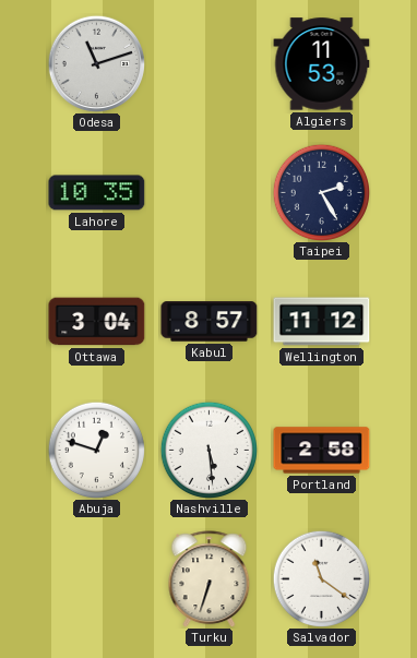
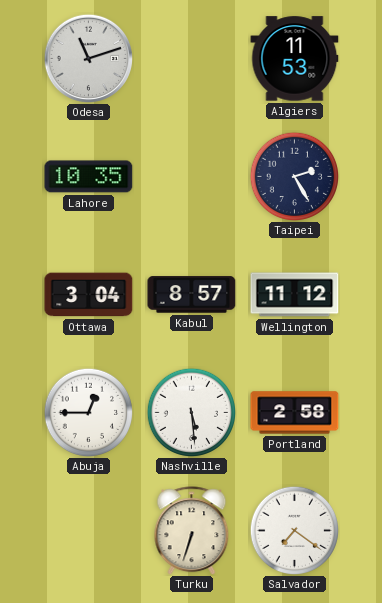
Abuja: 12:48 -> 12:45 (88, 412)
Salvador: 11:21 -> 7:21 (294, 530)
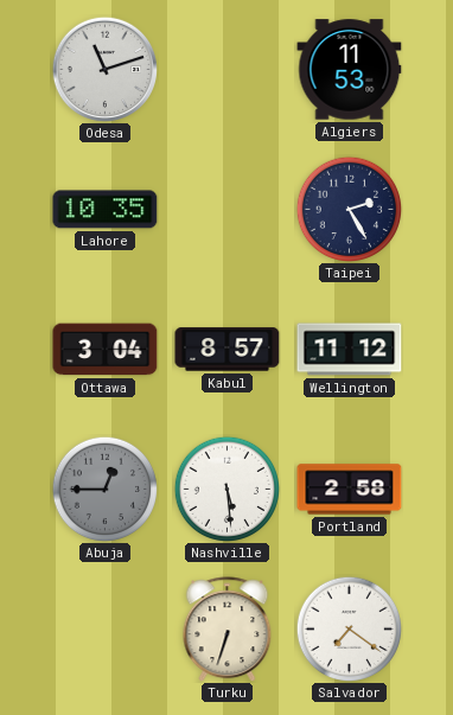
Abuja dial: white -> grey (104, 489)
